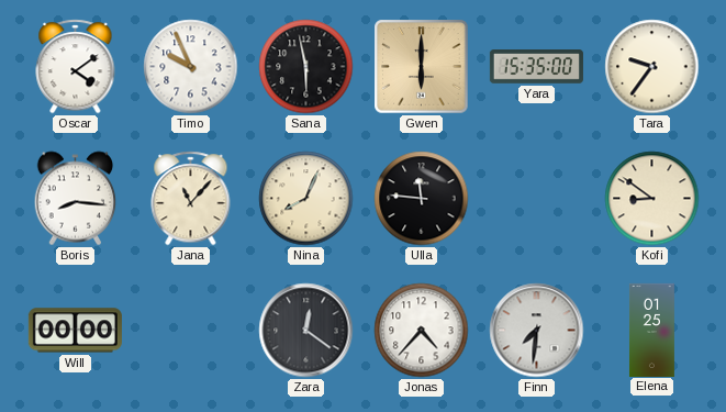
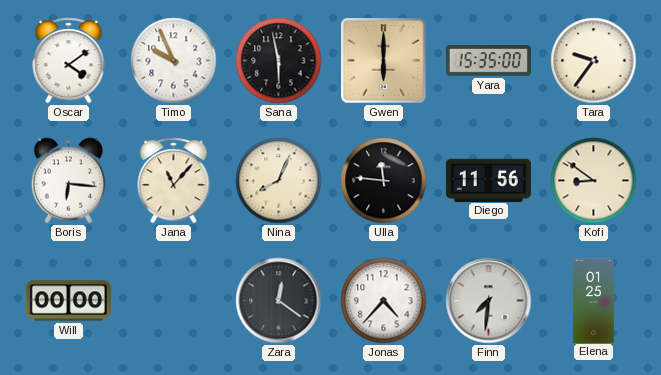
Boris: 8:16 -> 6:16 (69, 181)
Diego: none -> 11:56 (488, 180)
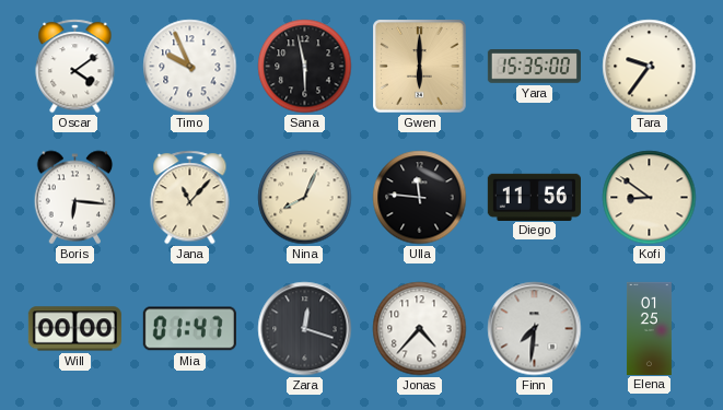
Mia: none -> 01:47 (189, 329)
Zara: 12:21 -> 12:18 (305, 329)
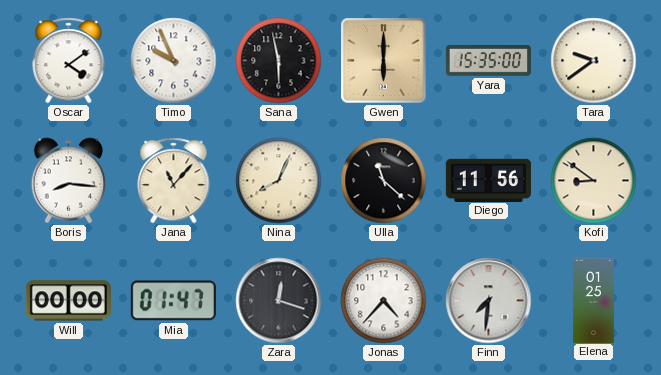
Tara: 9:36 -> 9:39 (594, 61)
Boris: 6:16 -> 8:16 (69, 181)
Ulla: 11:46 -> 11:22 (384, 181)
